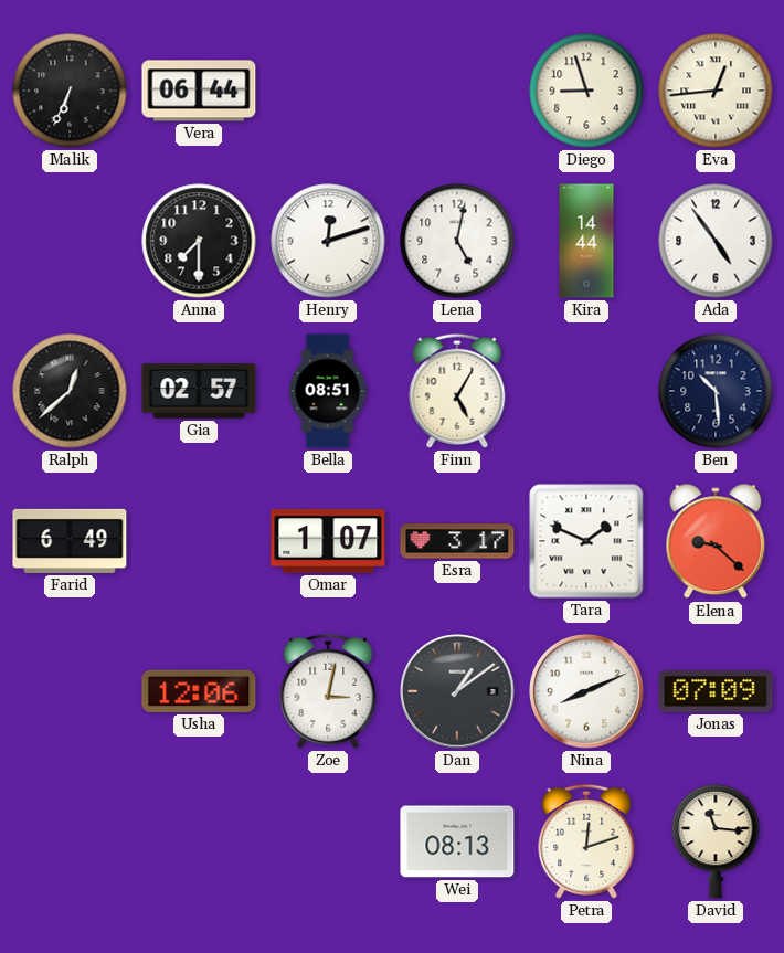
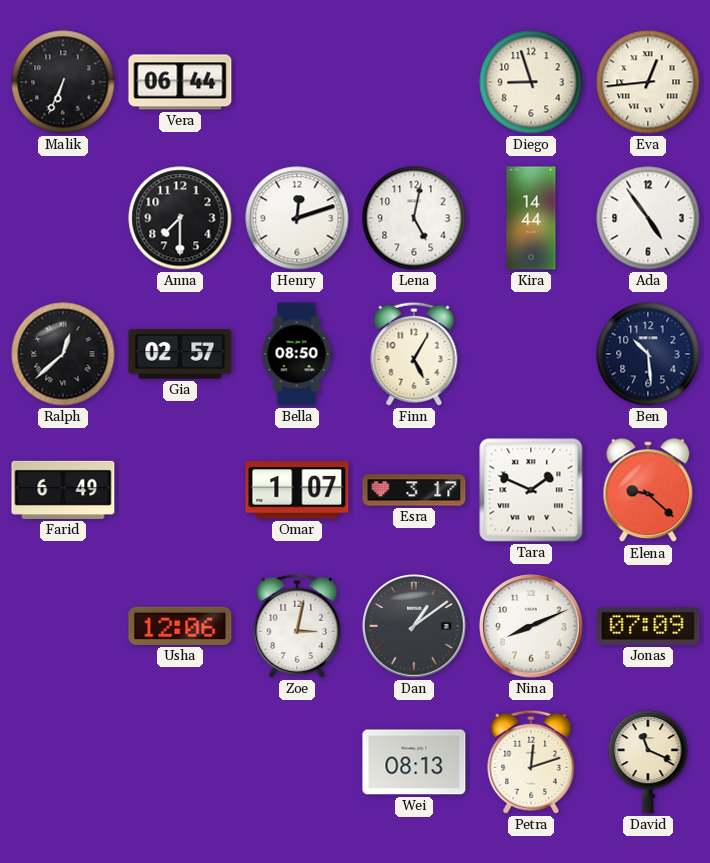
Bella: 08:51 -> 08:50 (297, 354)
David: 11:16 -> 11:19 (648, 762)
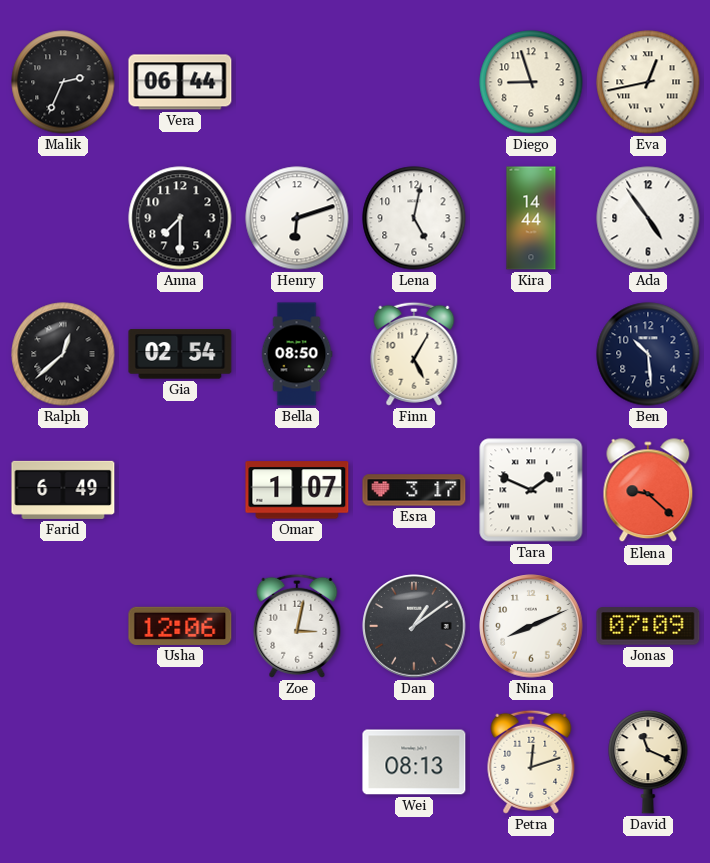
Malik: 6:34 -> 2:34 (63, 82)
Eva: 12:44 -> 12:43 (648, 82)
Henry: 12:12 -> 6:12 (297, 218)
Gia: 02:57 -> 02:54 (180, 354)
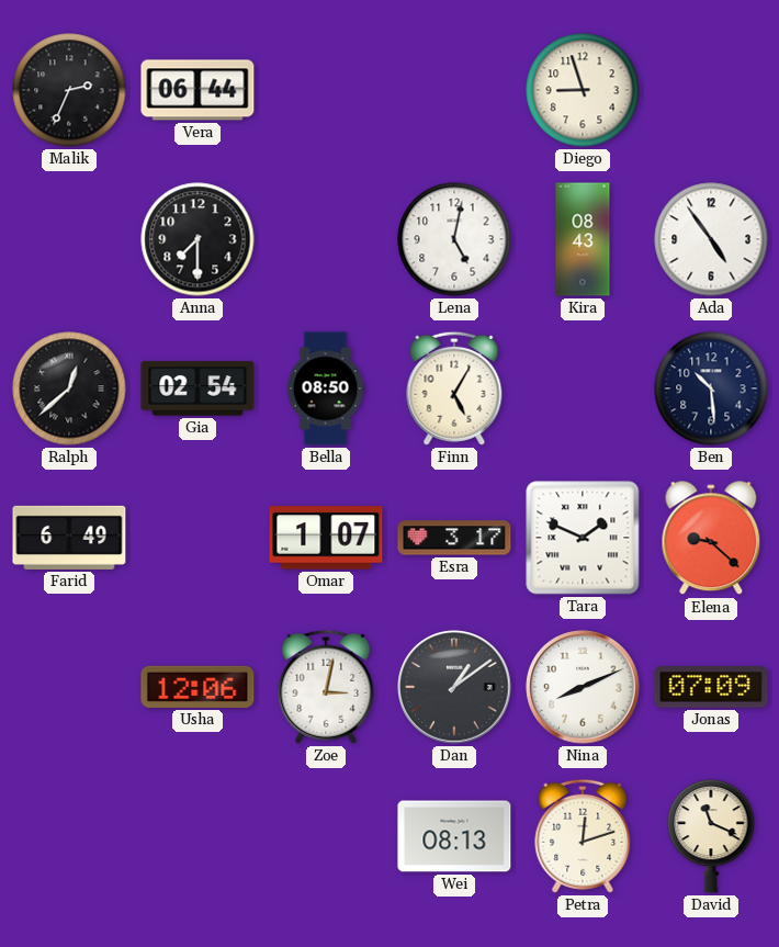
Eva: 12:43 -> none (648, 82)
Henry: 6:12 -> none (297, 218)
Kira: 14:44 -> 08:43 (583, 239)
